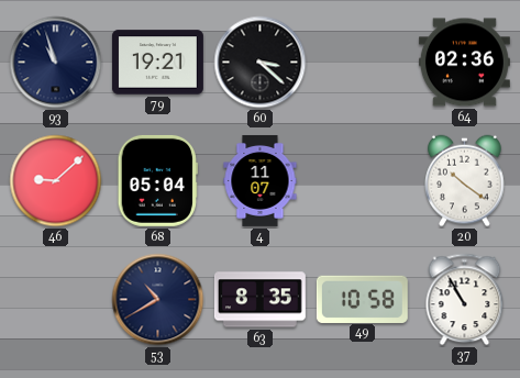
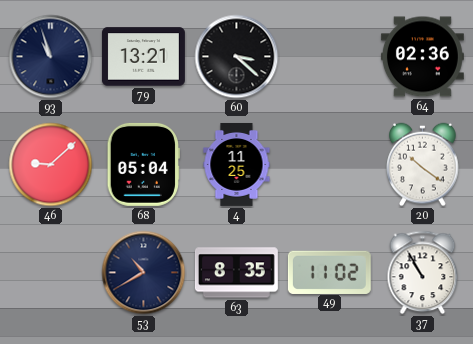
79: 19:21 -> 13:21 (143, 57)
4: 11:07 -> 11:25 (237, 164)
49: 10:58 -> 11:02 (329, 272)
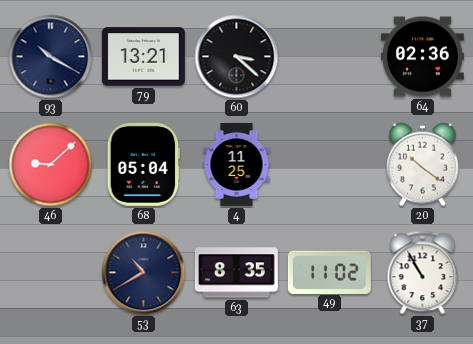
93: 10:57 -> 10:20 (51, 57)
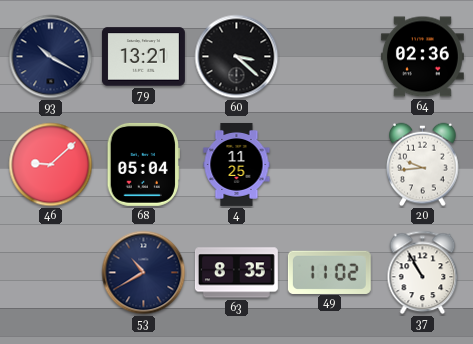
20: 10:21 -> 9:44 (423, 165)
